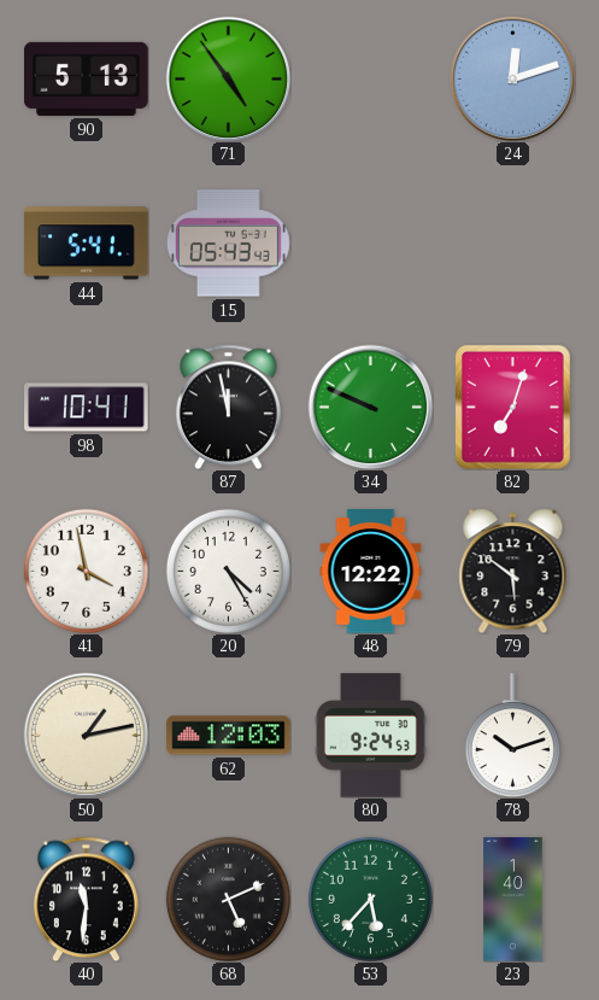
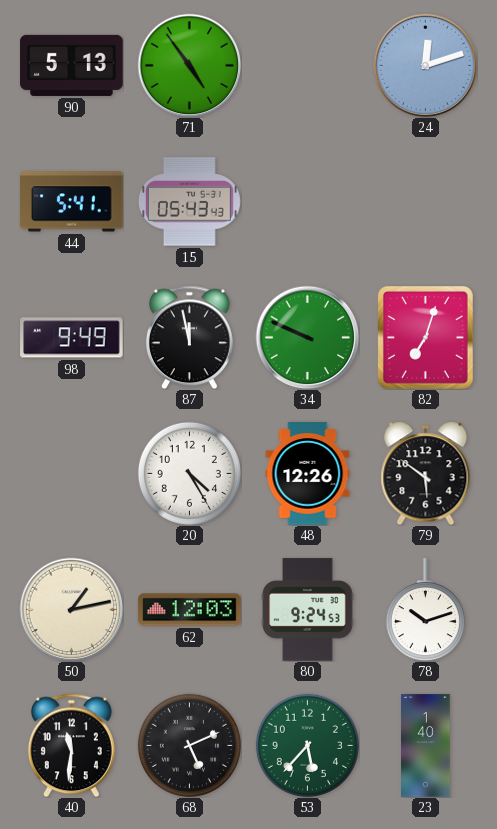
98: 10:41 -> 9:49 (72, 338)
41: 3:58 -> none (86, 571)
48: 12:22 -> 12:26 (308, 474)
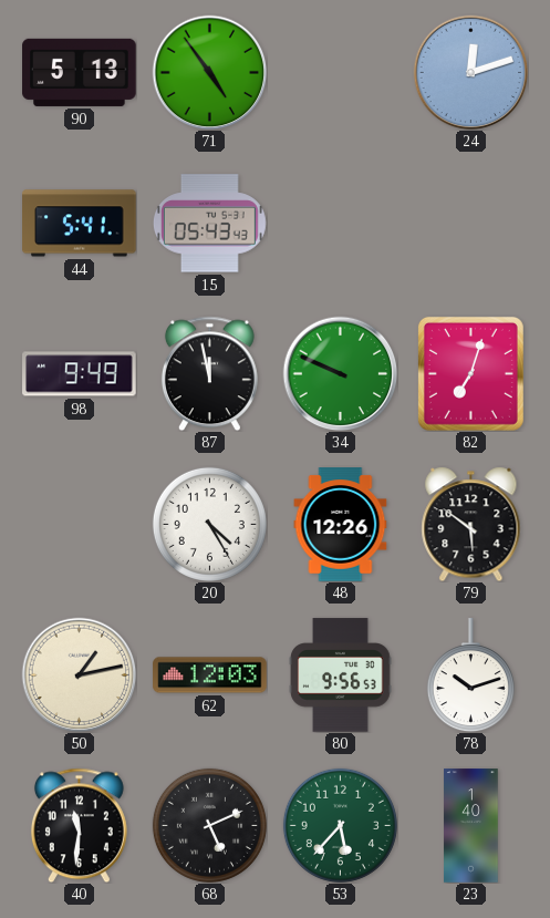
80: 9:24 -> 9:56 (341, 675)
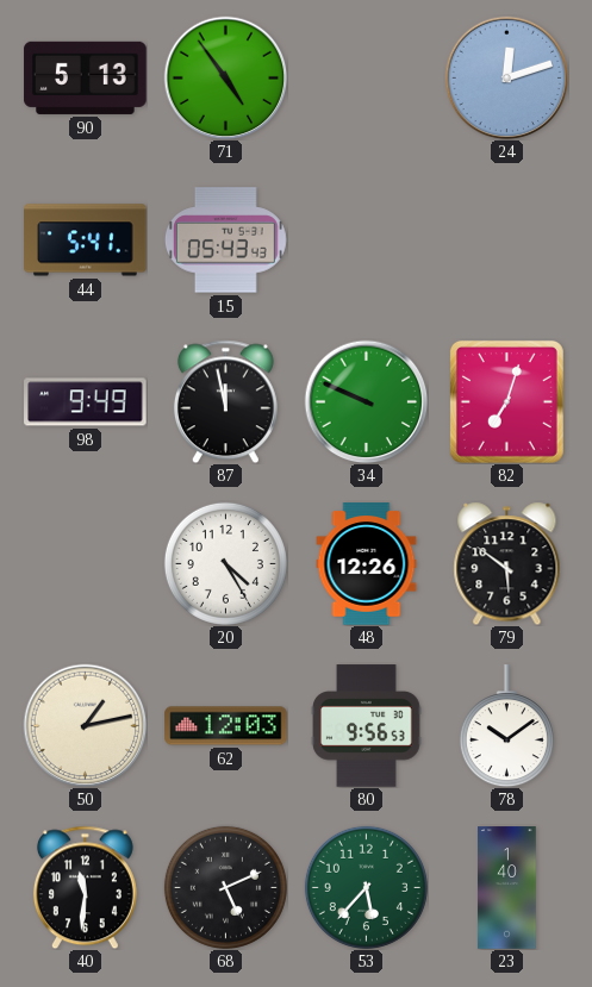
78: 10:12 -> 10:09 (506, 726)
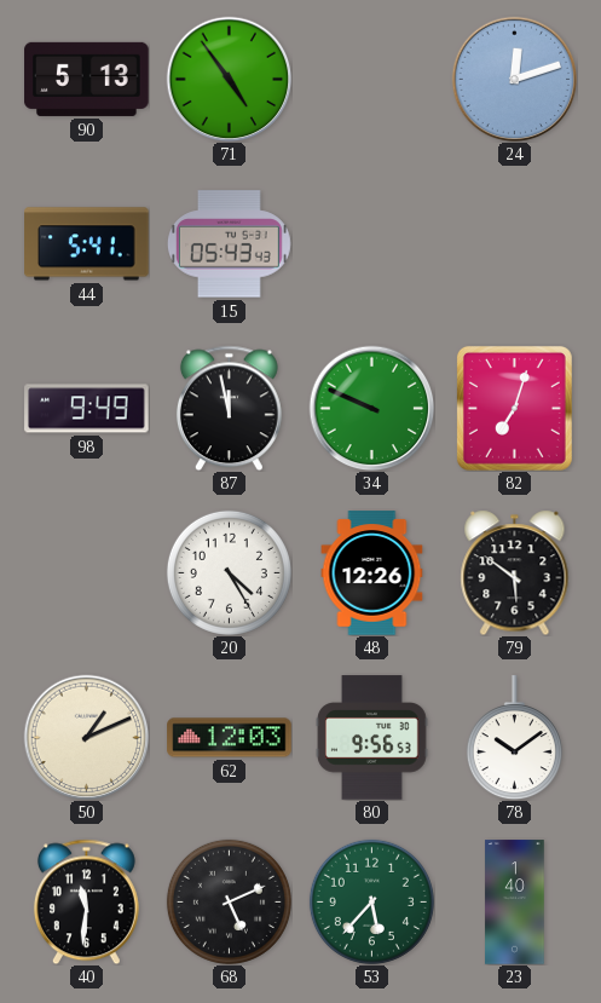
50: 1:13 -> 1:11 (86, 737)
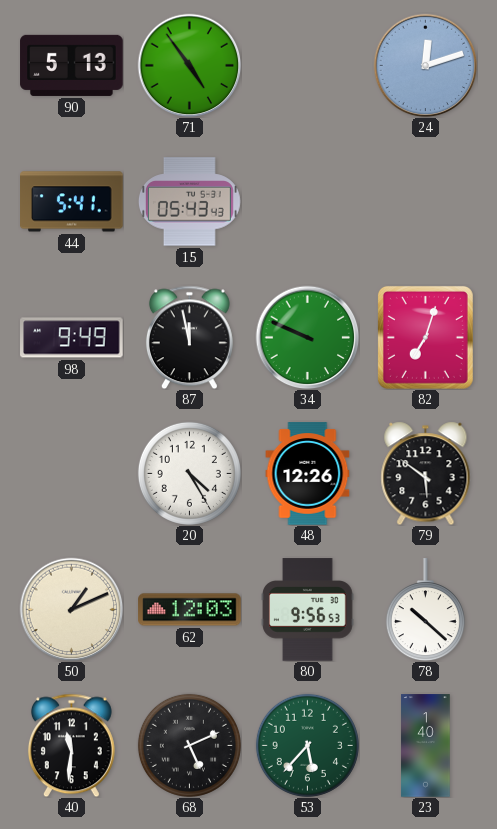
78: 10:09 -> 10:22 (425, 610)
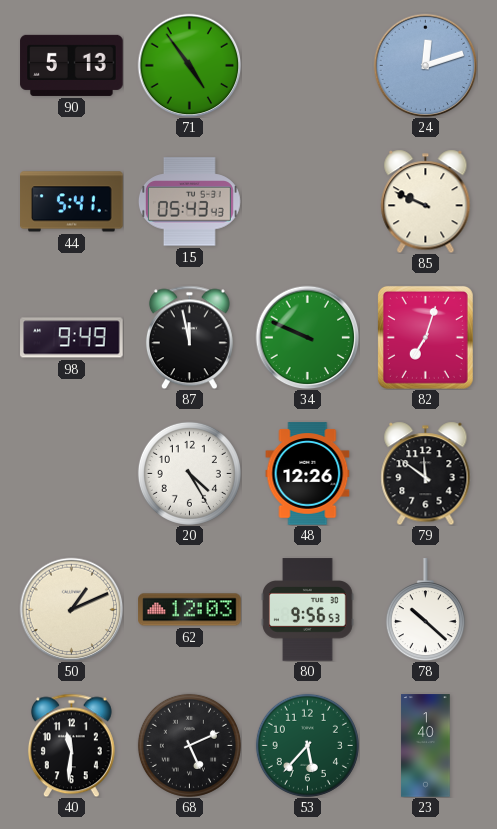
85: none -> 9:49 (426, 201)
79: 5:51 -> 11:51 (426, 473)
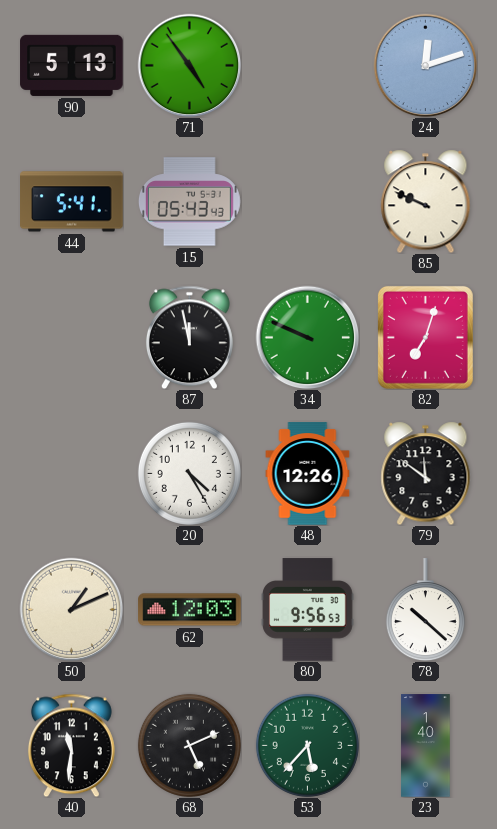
98: 9:49 -> none (72, 338)
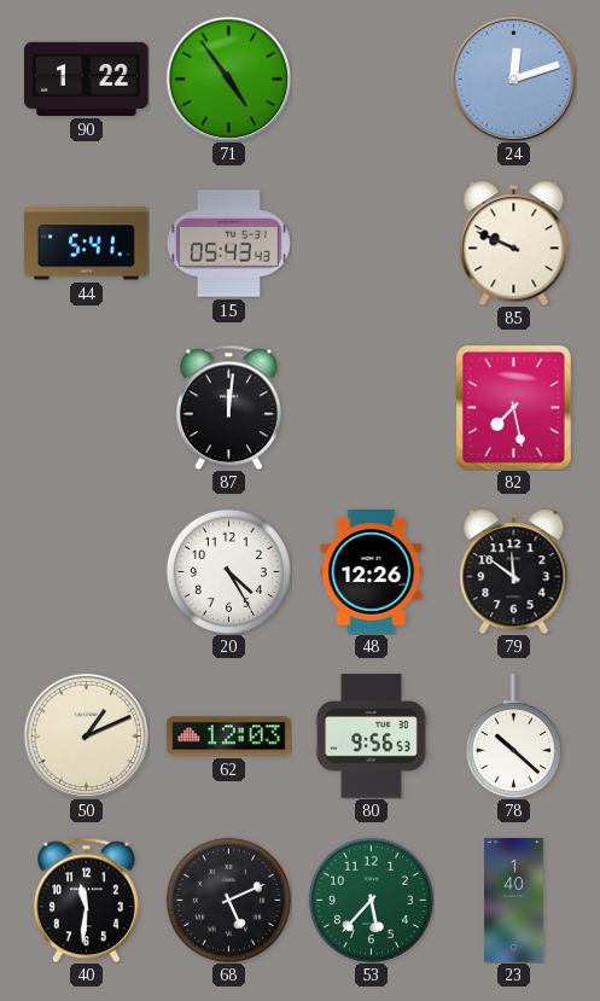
90: 5:13 -> 1:22 (87, 78)
87: 11:58 -> 12:01 (228, 407)
34: 9:49 -> none (307, 337)
82: 7:03 -> 7:28 (513, 407)
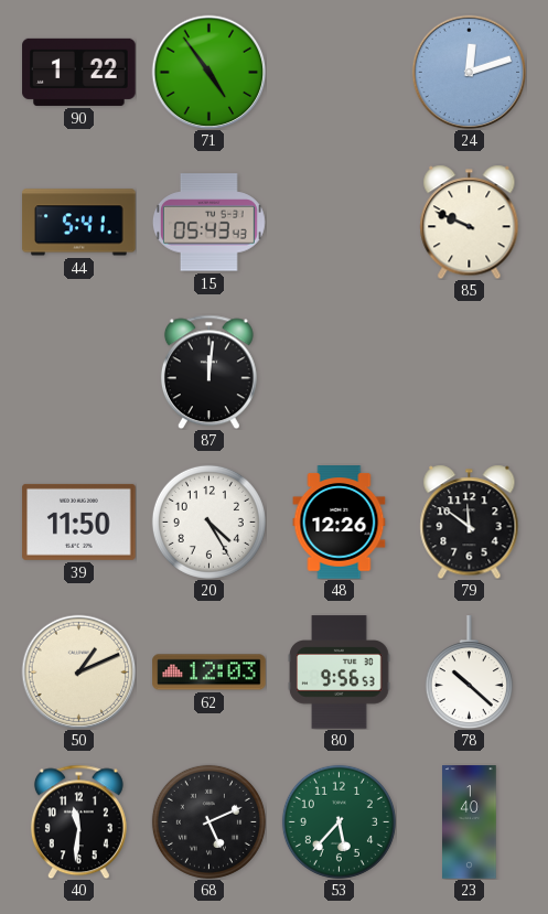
82: 7:28 -> none (513, 407)
39: none -> 11:50 (79, 521)
